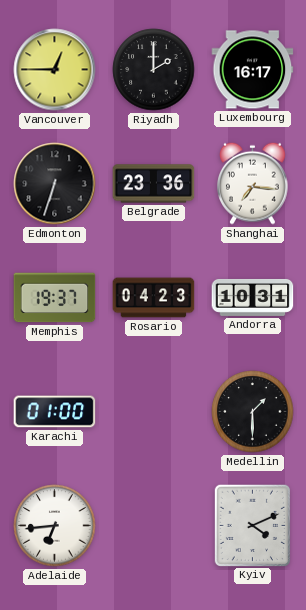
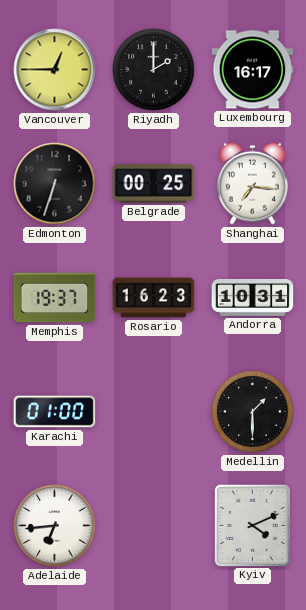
Belgrade: 23:36 -> 00:25 (154, 184)
Rosario: 04:23 -> 16:23 (154, 298)
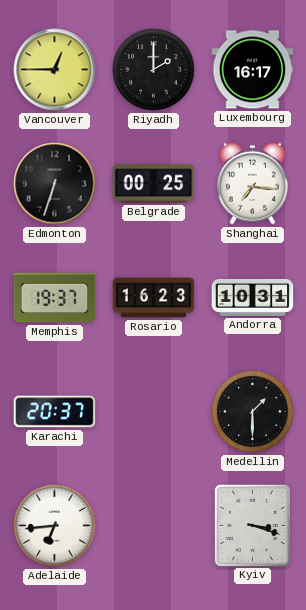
Karachi: 01:00 -> 20:37 (55, 412)
Kyiv: 4:11 -> 3:18 (252, 525)
